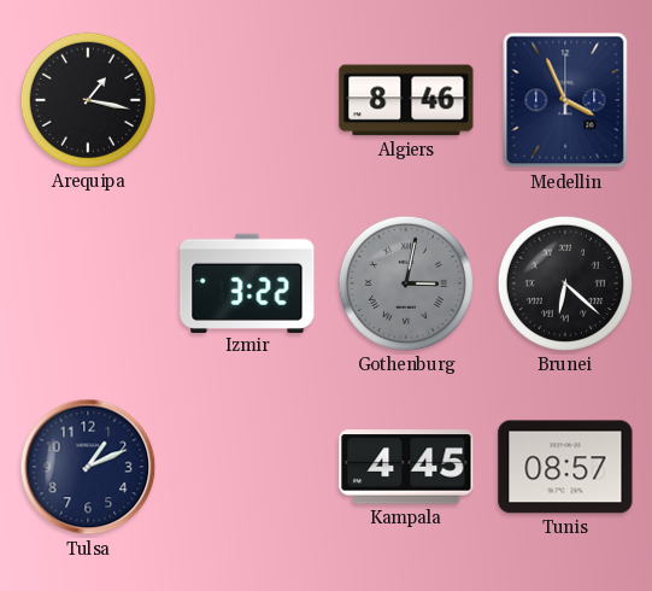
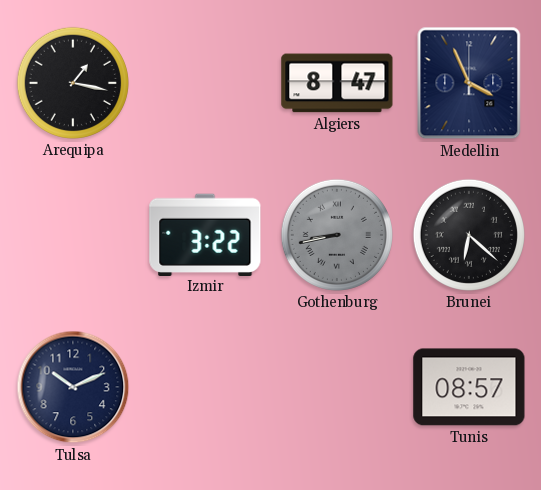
Algiers: 8:46 -> 8:47 (337, 83)
Gothenburg: 3:02 -> 8:43 (337, 235)
Tulsa: 1:11 -> 10:11 (73, 387)
Kampala: 4:45 -> none (406, 467)
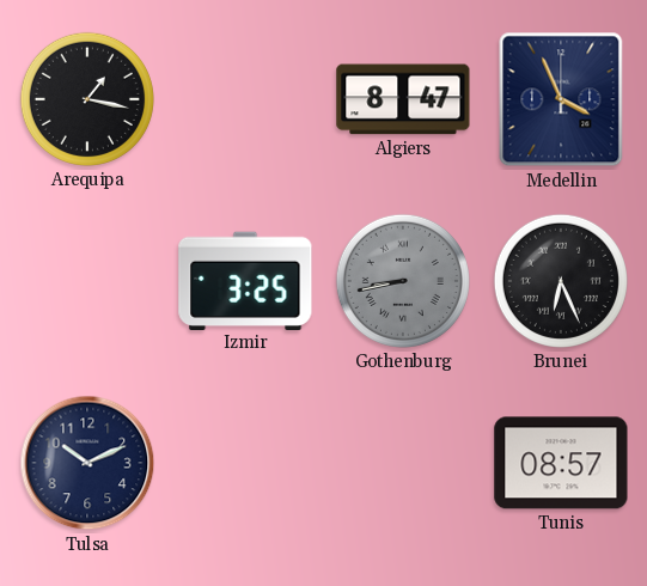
Izmir: 3:22 -> 3:25 (245, 280)
Brunei: 6:22 -> 6:26 (561, 281)
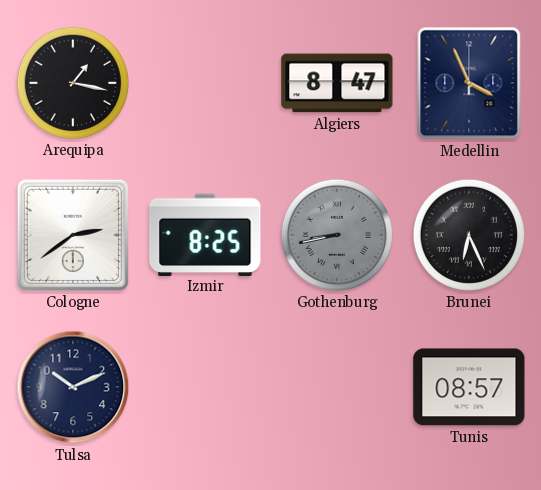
Cologne: none -> 2:39 (73, 235)
Izmir: 3:25 -> 8:25 (205, 234)
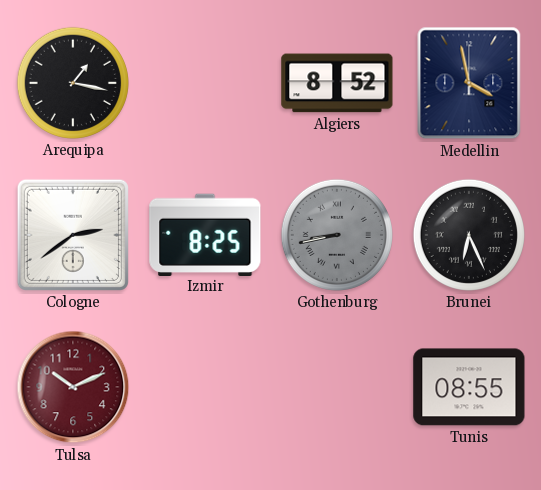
Algiers: 8:47 -> 8:52 (337, 83)
Medellin: 3:56 -> 3:58 (469, 83)
Tulsa dial: navy -> burgundy (73, 387)
Tunis: 08:57 -> 08:55 (469, 387)
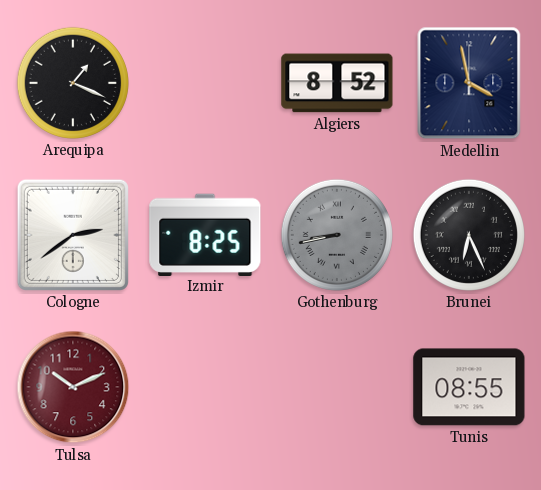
Arequipa: 1:17 -> 1:19 (73, 83)
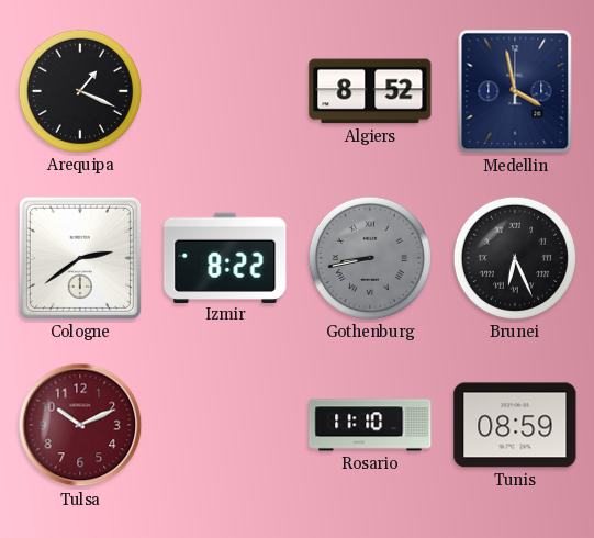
Izmir: 8:25 -> 8:22 (225, 257)
Rosario: none -> 11:10 (370, 425)
Tunis: 08:55 -> 08:59 (515, 425)
